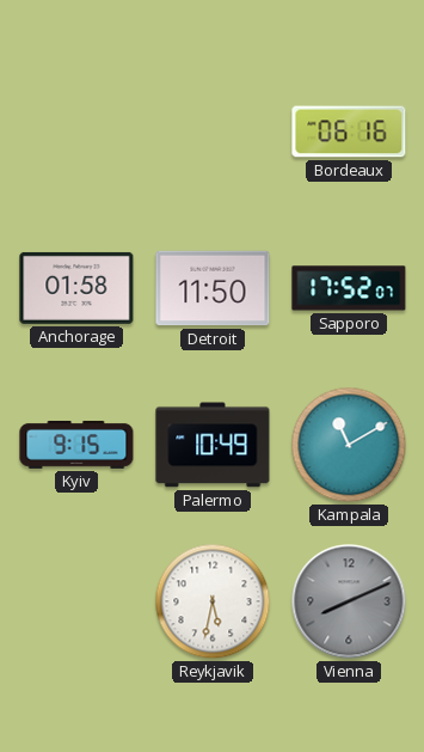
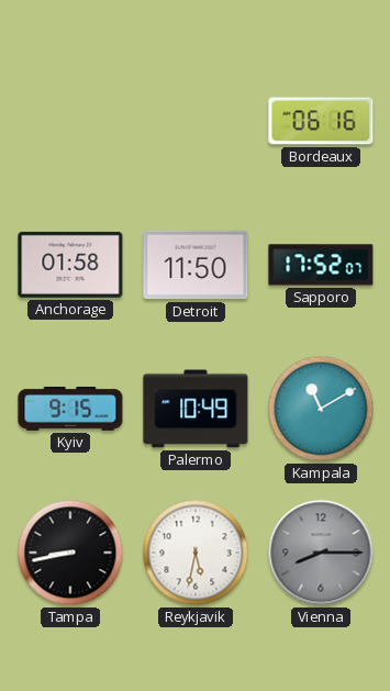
Tampa: none -> 8:43 (70, 553)
Vienna: 8:11 -> 8:15 (321, 553)
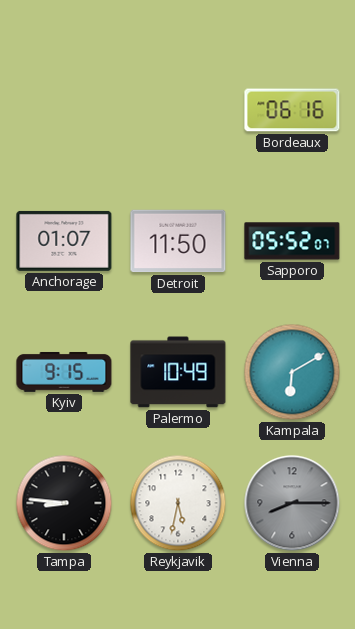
Anchorage: 01:58 -> 01:07 (64, 241)
Sapporo: 17:52 -> 05:52 (292, 241)
Kampala: 11:10 -> 6:10 (292, 372)
Tampa: 8:43 -> 8:46 (64, 503)
